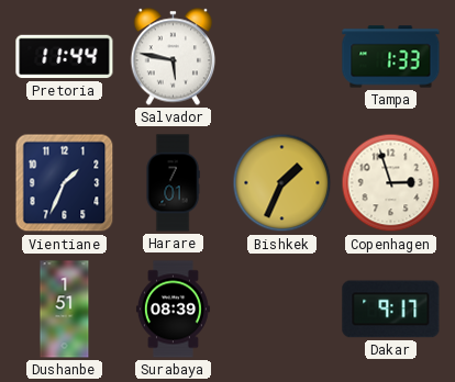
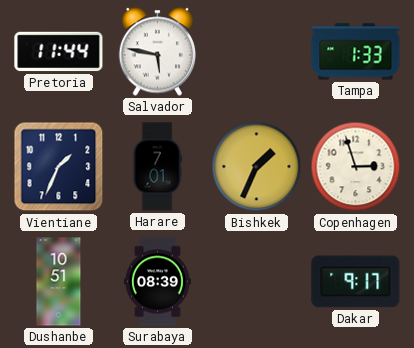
Dushanbe: 1:51 -> 10:51 (59, 282)
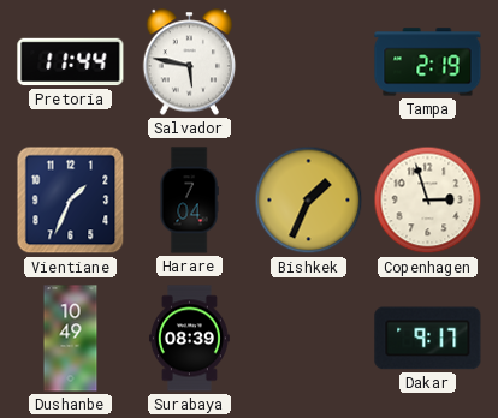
Tampa: 1:33 -> 2:19 (428, 62)
Harare: 7:01 -> 7:04 (189, 201)
Dushanbe: 10:51 -> 10:49 (71, 339)
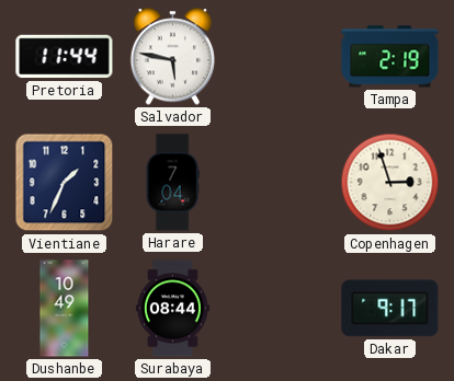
Bishkek: 1:34 -> none (309, 201)
Surabaya: 08:39 -> 08:44 (172, 309)
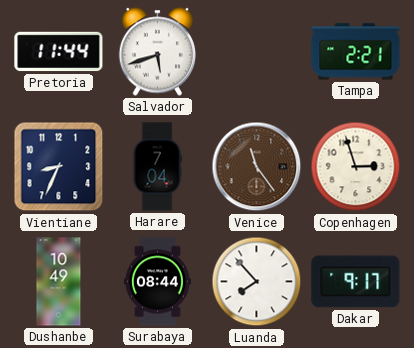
Salvador: 5:47 -> 5:42 (158, 52)
Tampa: 2:19 -> 2:21 (356, 52)
Vientiane: 1:34 -> 8:34 (59, 167)
Venice: none -> 11:24 (257, 167)
Luanda: none -> 7:53 (257, 282)
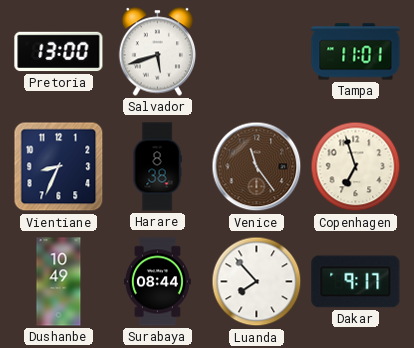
Pretoria: 11:44 -> 13:00 (59, 52)
Tampa: 2:21 -> 11:01 (356, 52)
Harare: 7:04 -> 8:38 (157, 167)
Copenhagen: 2:57 -> 6:57 (356, 167)
